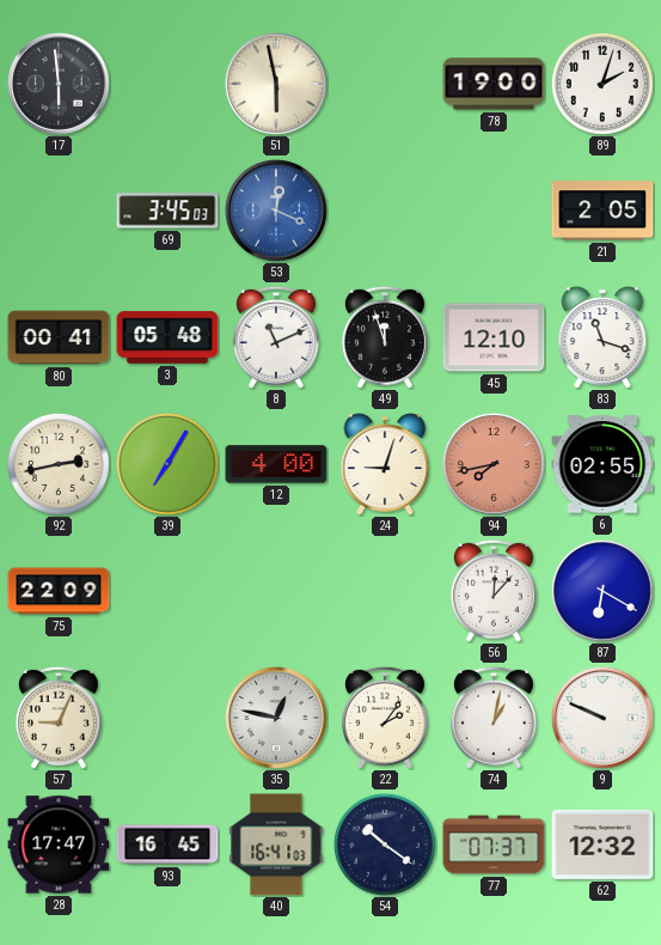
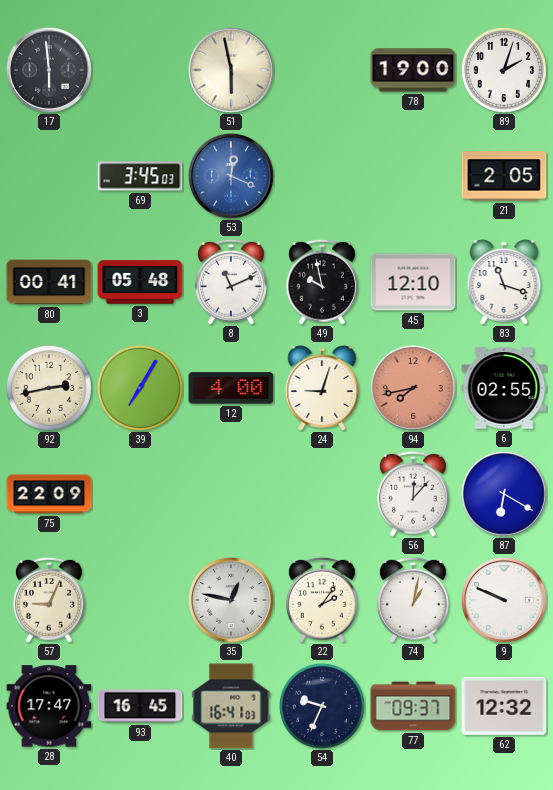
49: 11:57 -> 9:58 (322, 282)
54: 10:21 -> 9:34 (322, 706)
77: 07:37 -> 09:37 (413, 706)
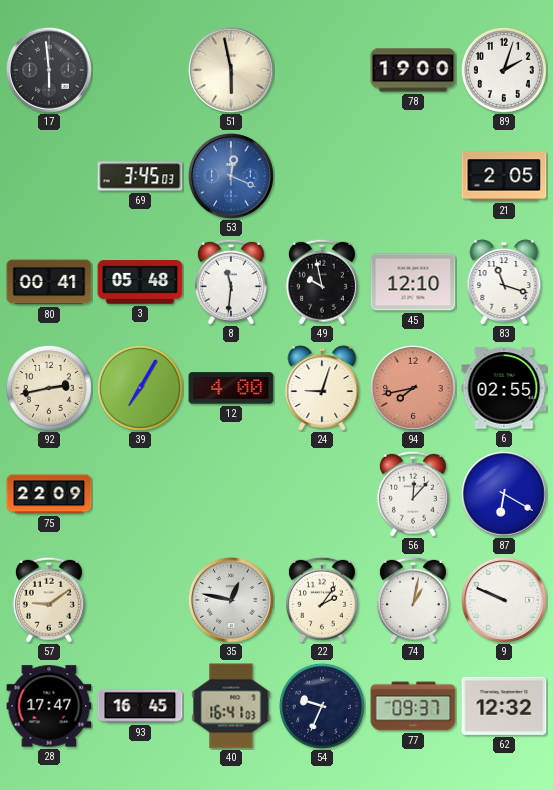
8: 11:11 -> 11:31 (231, 282)
57: 9:04 -> 9:09 (49, 600)
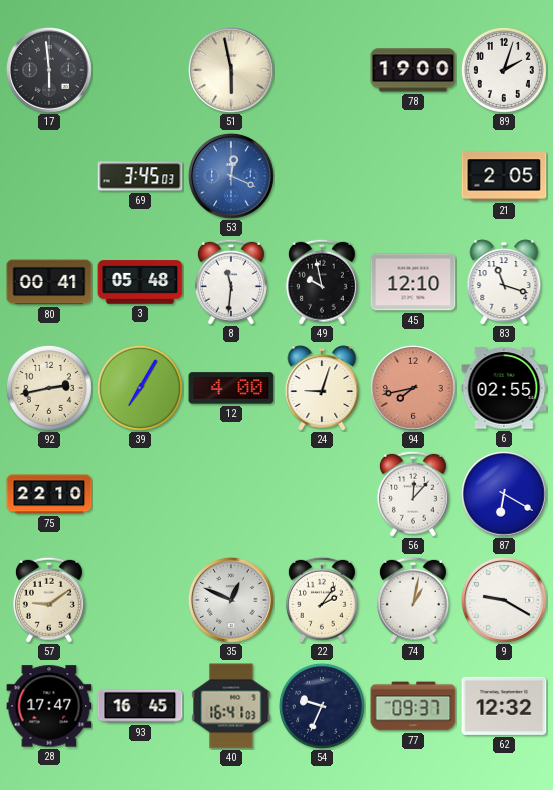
75: 22:09 -> 22:10 (49, 494)
35: 12:47 -> 12:49 (231, 600)
9: 9:49 -> 9:20 (504, 600)
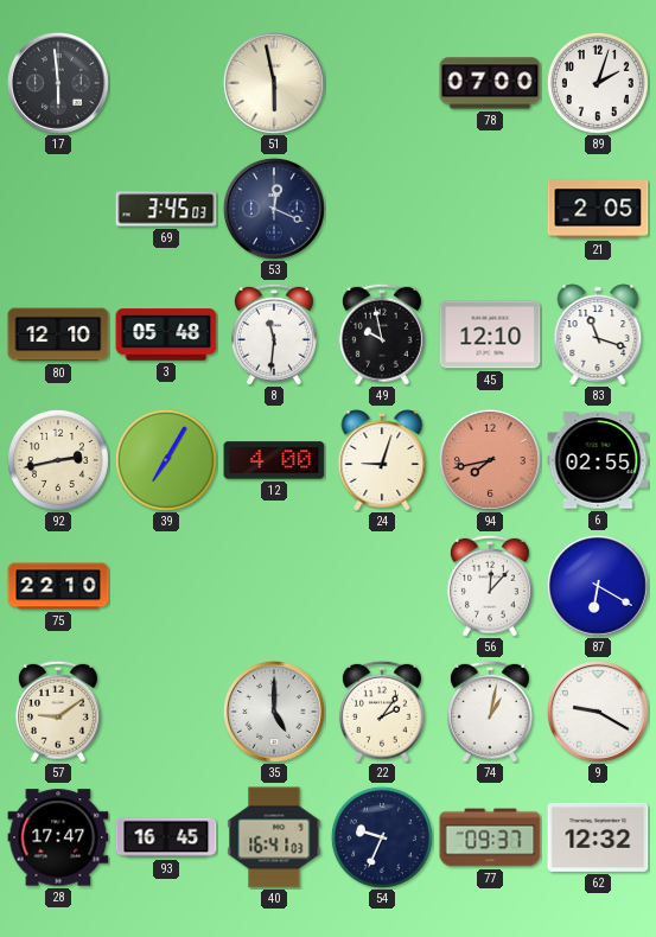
78: 19:00 -> 07:00 (490, 83)
53 dial: blue -> navy (274, 209)
80: 00:41 -> 12:10 (58, 334)
35: 12:49 -> 5:00 (274, 712)
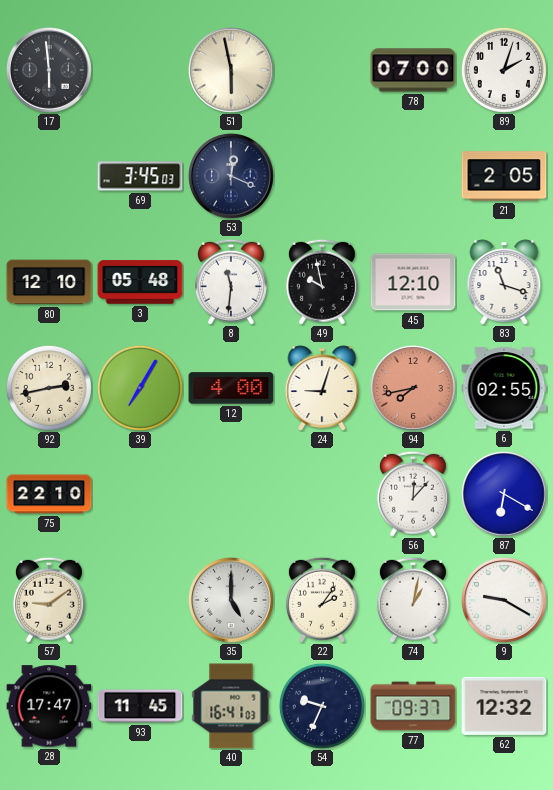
93: 16:45 -> 11:45 (140, 706)
